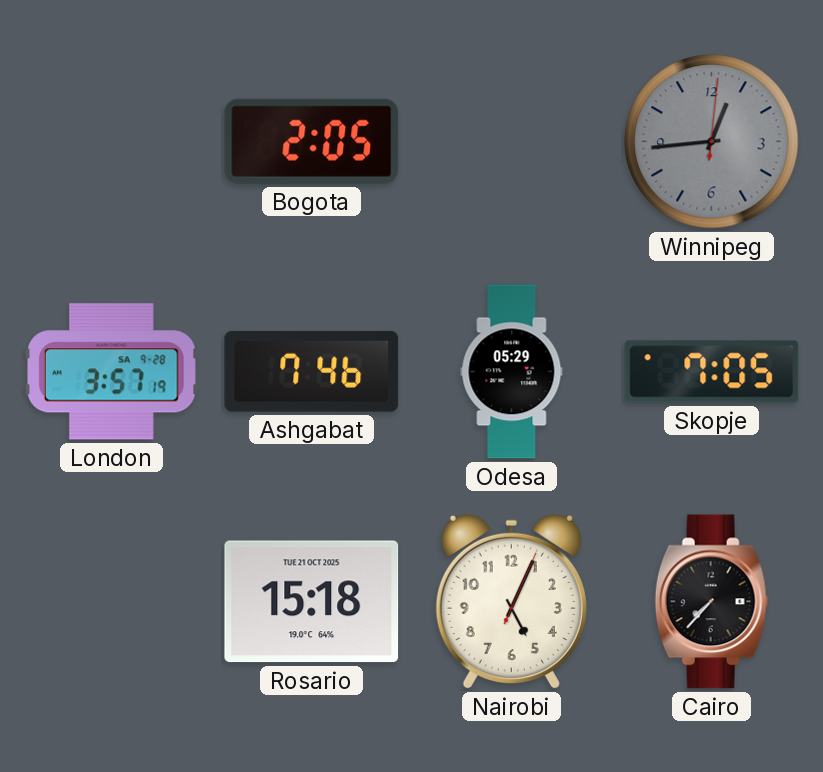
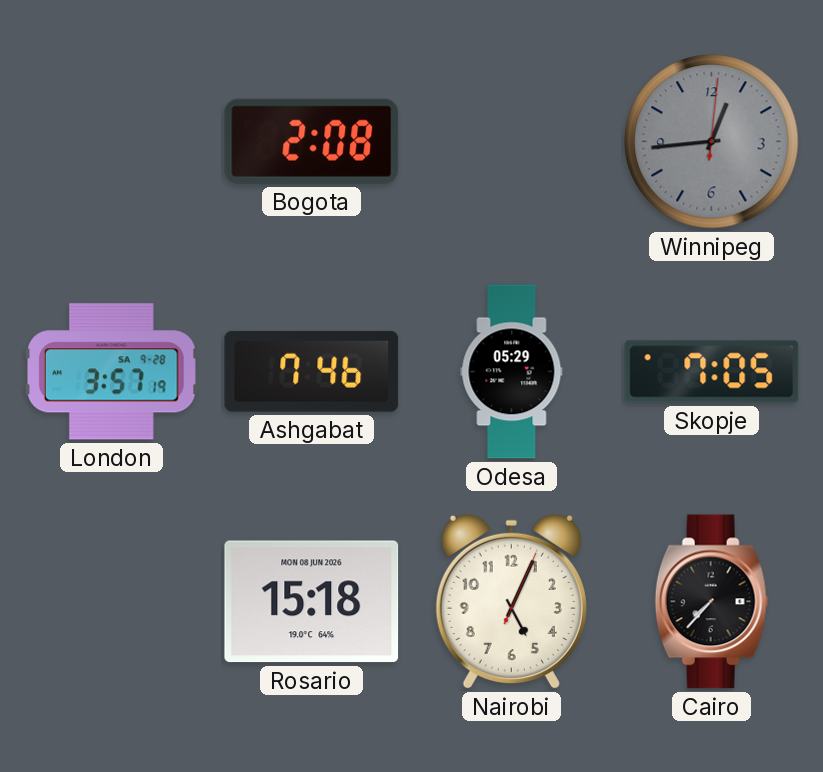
Bogota: 2:05 -> 2:08 (312, 141)
Rosario date: TUE 21 OCT 2025 -> MON 08 JUN 2026 (312, 602)
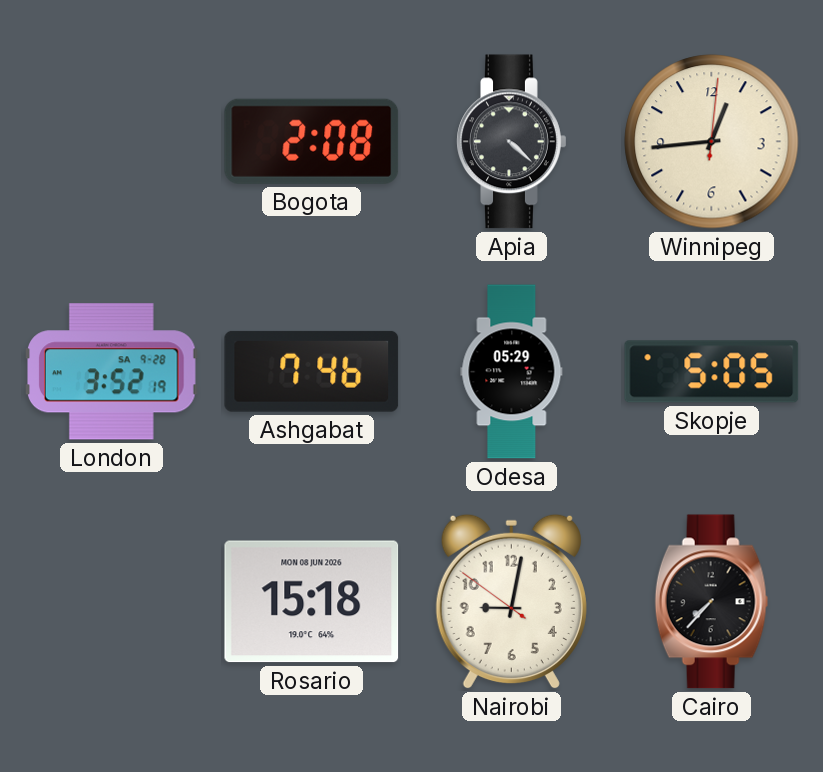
Apia: none -> 4:22 (512, 142)
Winnipeg dial: grey -> cream (712, 142)
London: 3:57 -> 3:52 (112, 372)
Skopje: 7:05 -> 5:05 (712, 372)
Nairobi: 5:04 -> 9:01 (511, 602)
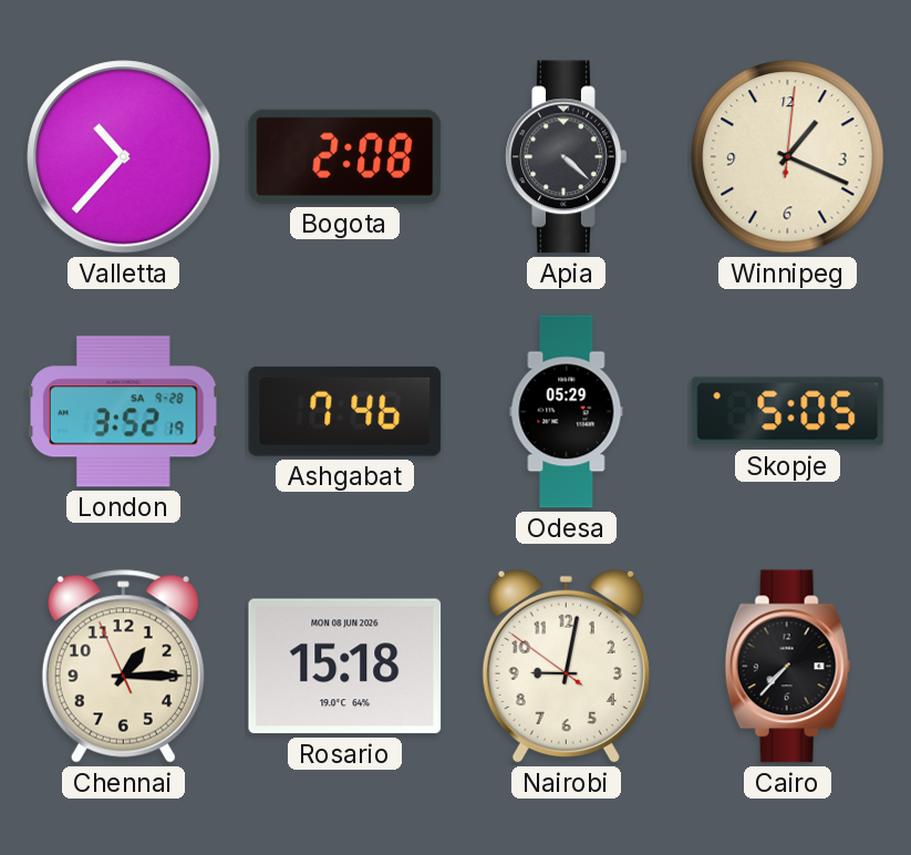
Valletta: none -> 10:37 (124, 157)
Winnipeg: 12:44 -> 1:19 (788, 157)
Chennai: none -> 1:14 (123, 667)
